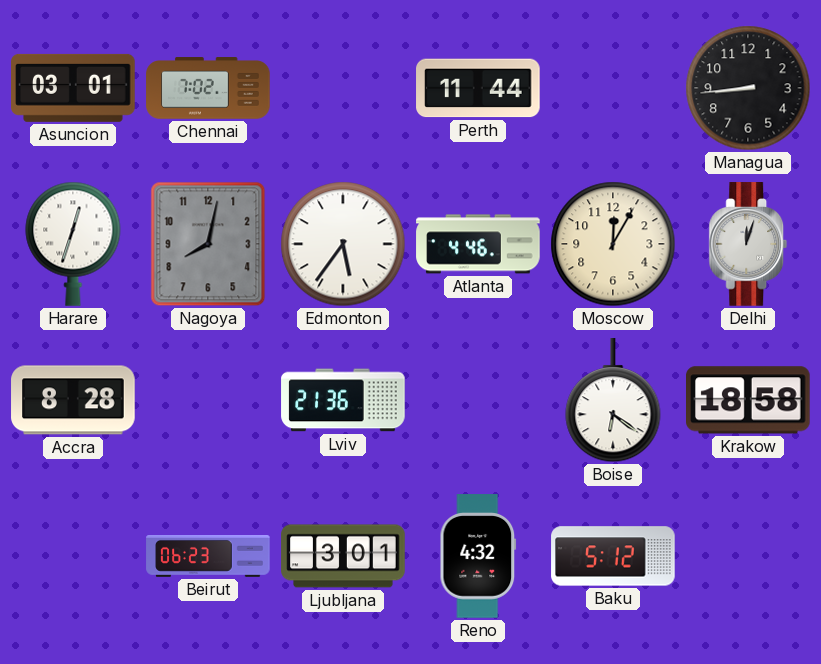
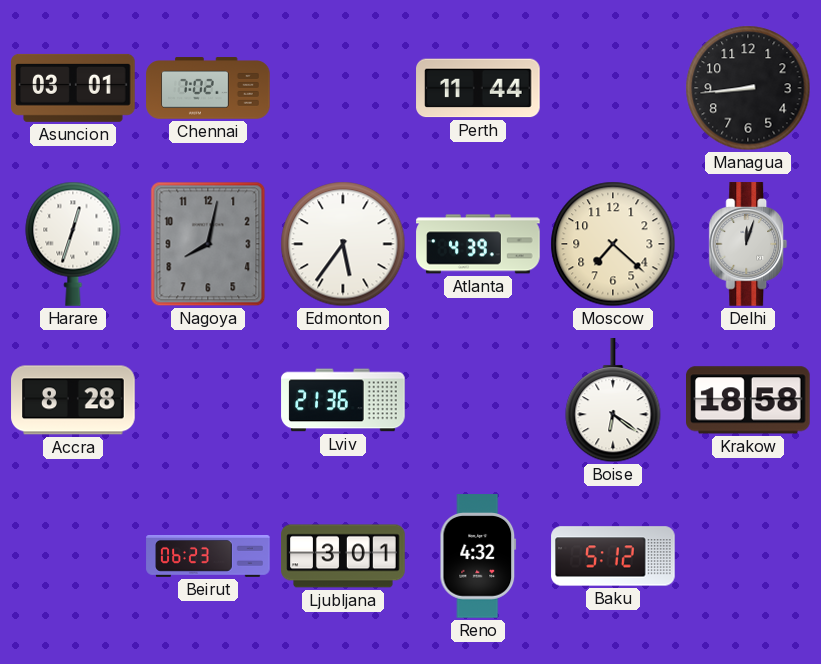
Atlanta: 4:46 -> 4:39 (478, 244)
Moscow: 12:05 -> 7:22 (613, 244)
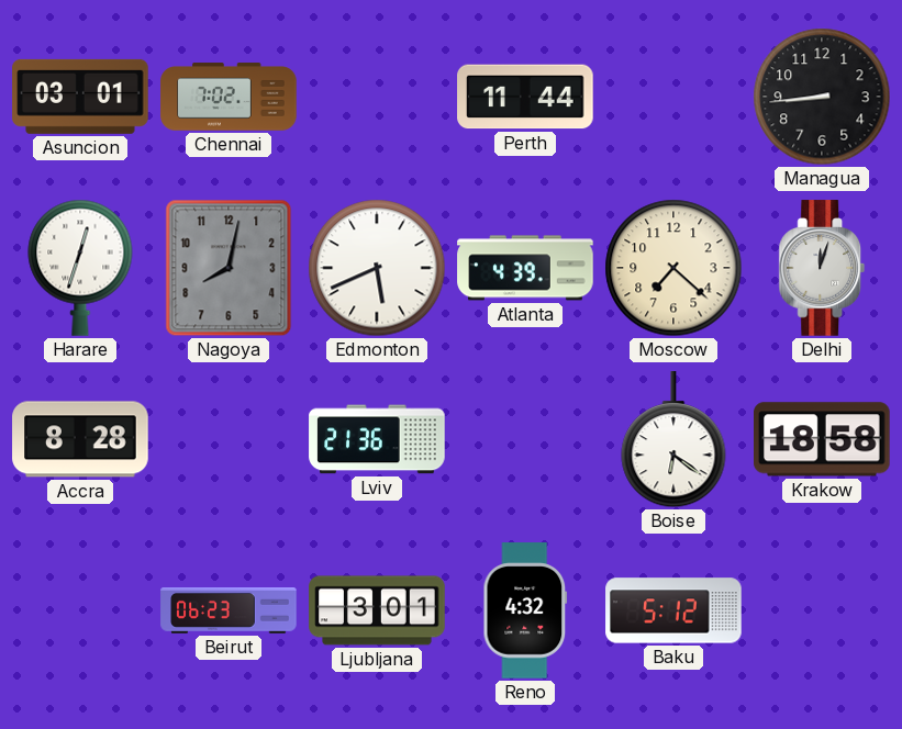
Edmonton: 5:36 -> 5:41 (377, 268)
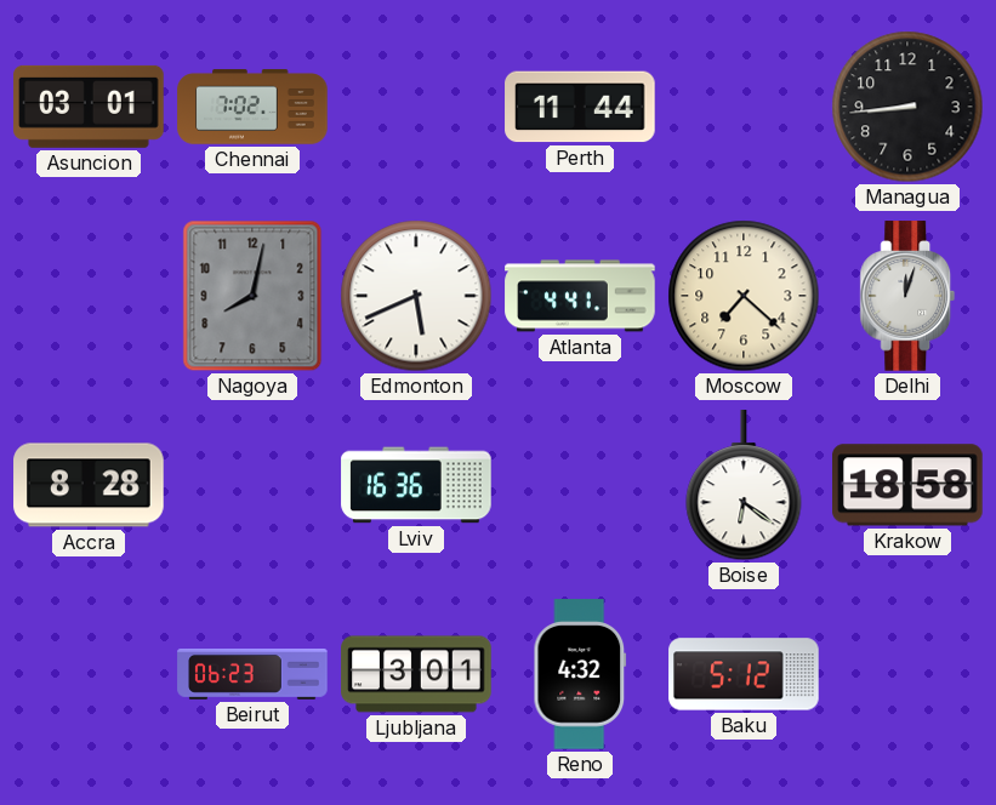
Harare: 12:33 -> none (80, 268)
Atlanta: 4:39 -> 4:41 (580, 296)
Lviv: 21:36 -> 16:36 (416, 485)
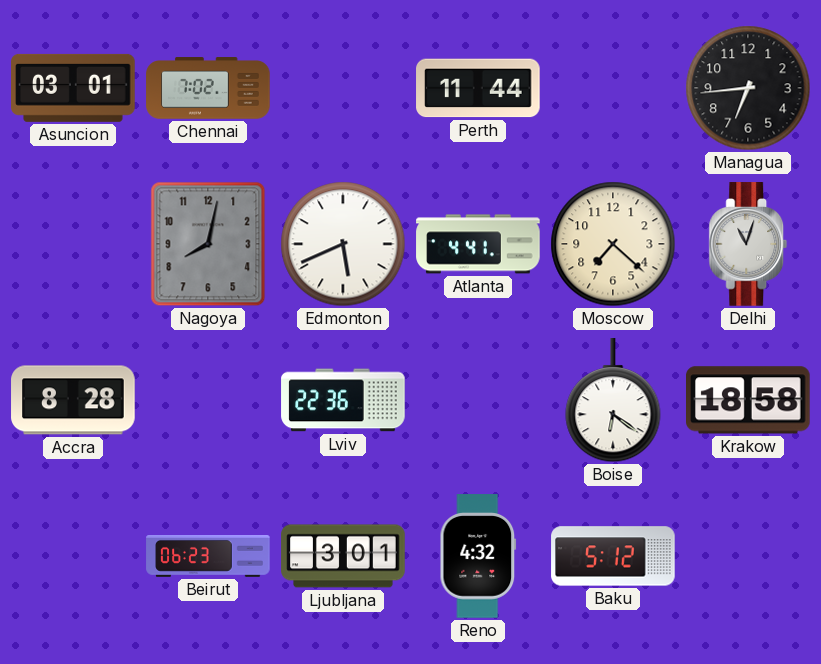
Managua: 8:44 -> 6:44 (748, 88)
Delhi: 12:03 -> 11:03 (748, 244)
Lviv: 16:36 -> 22:36 (343, 400)
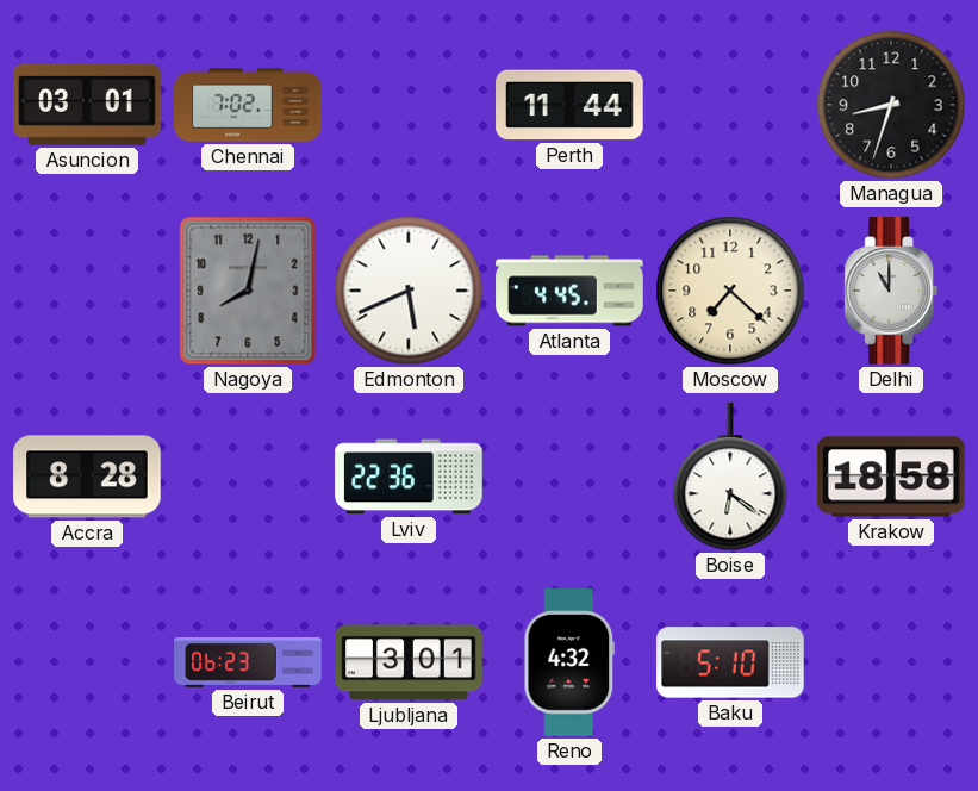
Managua: 6:44 -> 8:33 (891, 105)
Atlanta: 4:41 -> 4:45 (569, 291)
Delhi: 11:03 -> 11:00 (891, 291)
Baku: 5:12 -> 5:10 (730, 662)
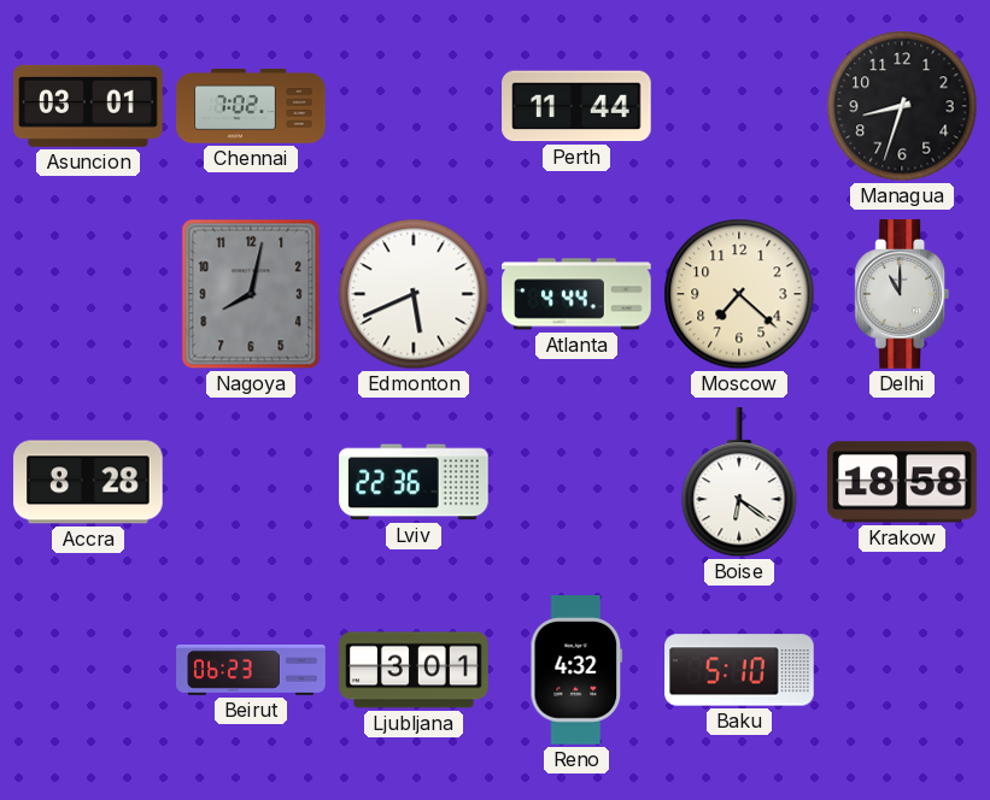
Atlanta: 4:45 -> 4:44 (576, 294)
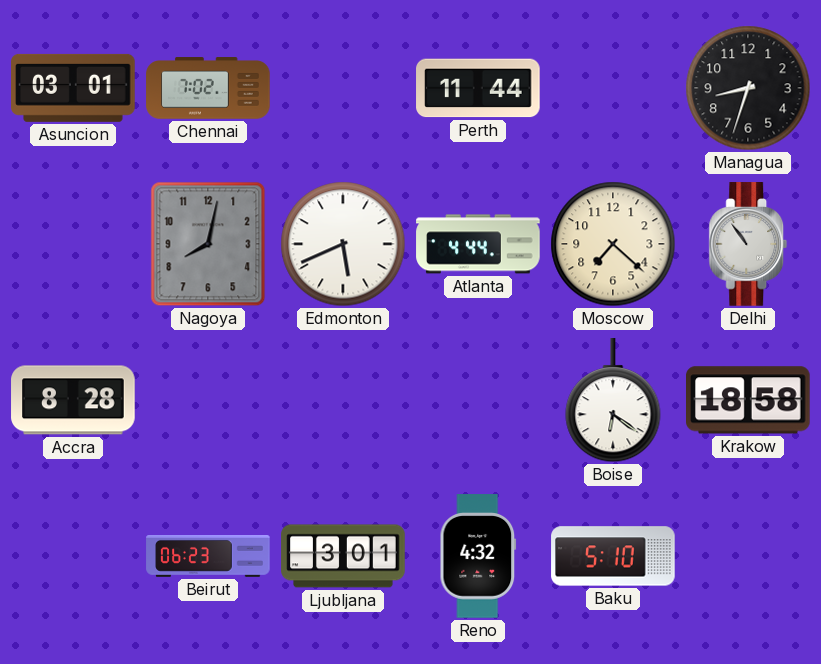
Delhi: 11:00 -> 10:54 (748, 244)
Lviv: 22:36 -> none (414, 482)
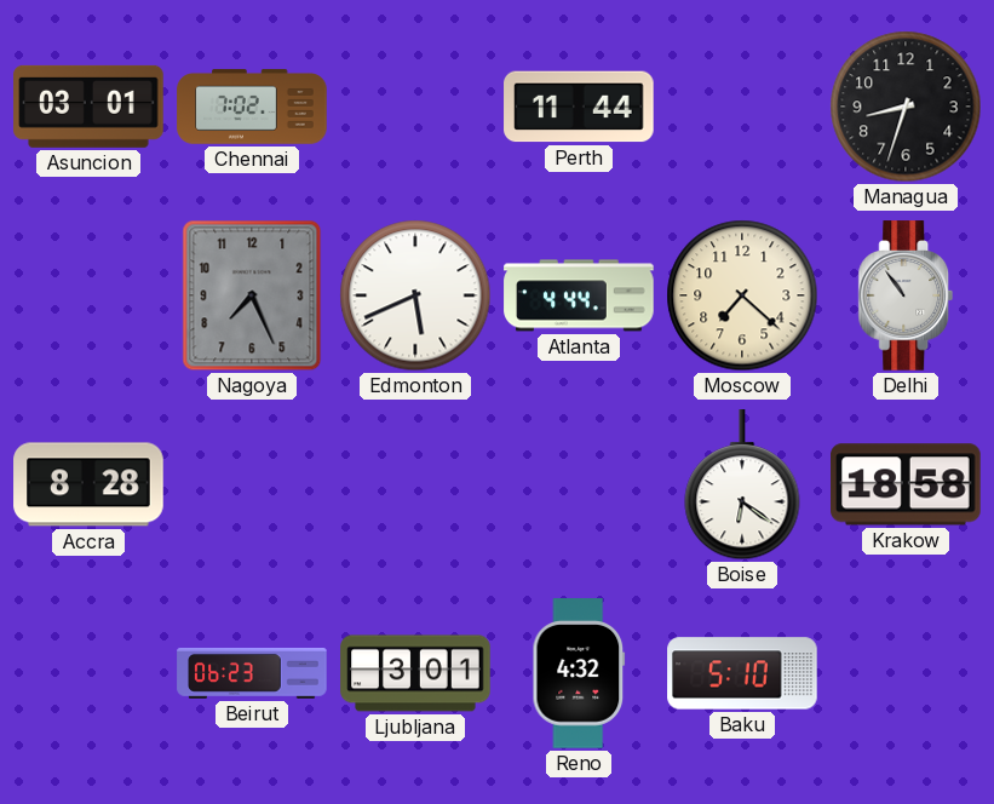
Nagoya: 8:02 -> 7:26 (252, 295)
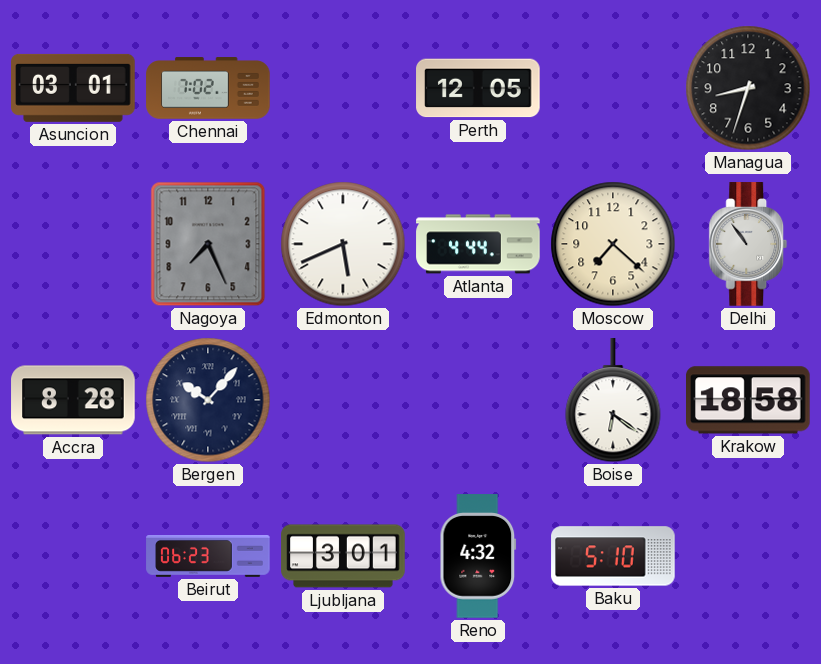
Perth: 11:44 -> 12:05 (478, 88)
Bergen: none -> 10:07 (208, 400)
